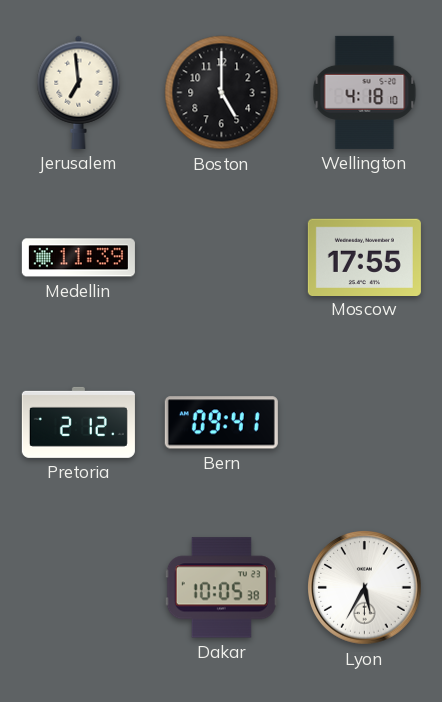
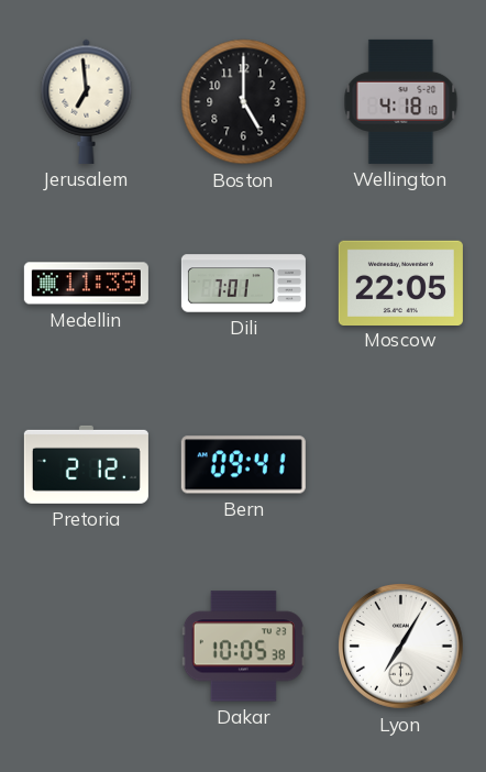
Dili: none -> 7:01 (243, 284)
Moscow: 17:55 -> 22:05 (400, 283)
Lyon: 5:35 -> 7:05 (401, 647)
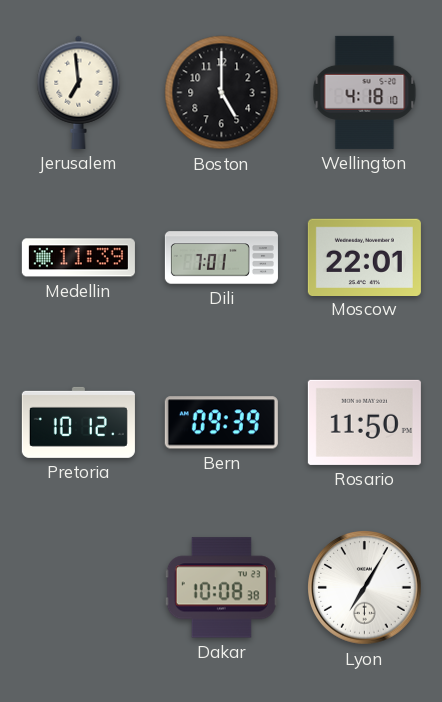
Moscow: 22:05 -> 22:01 (364, 257)
Pretoria: 2:12 -> 10:12 (78, 422)
Bern: 09:41 -> 09:39 (221, 423)
Rosario: none -> 11:50 (364, 422)
Dakar: 10:05 -> 10:08 (221, 588)
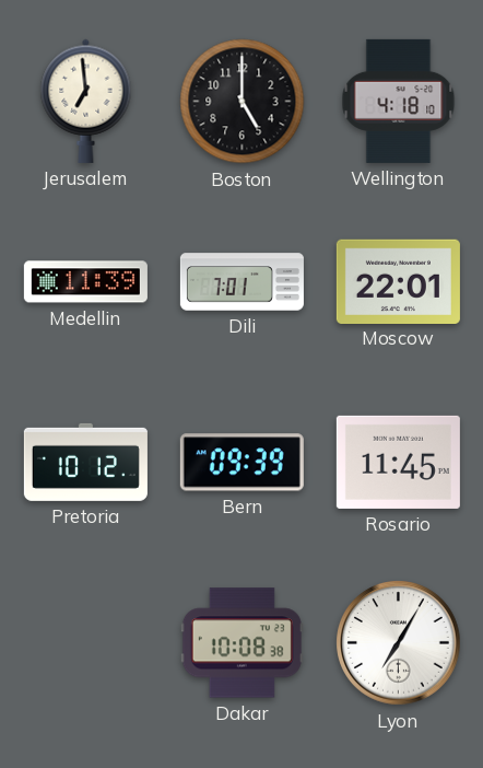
Rosario: 11:50 -> 11:45 (398, 462)
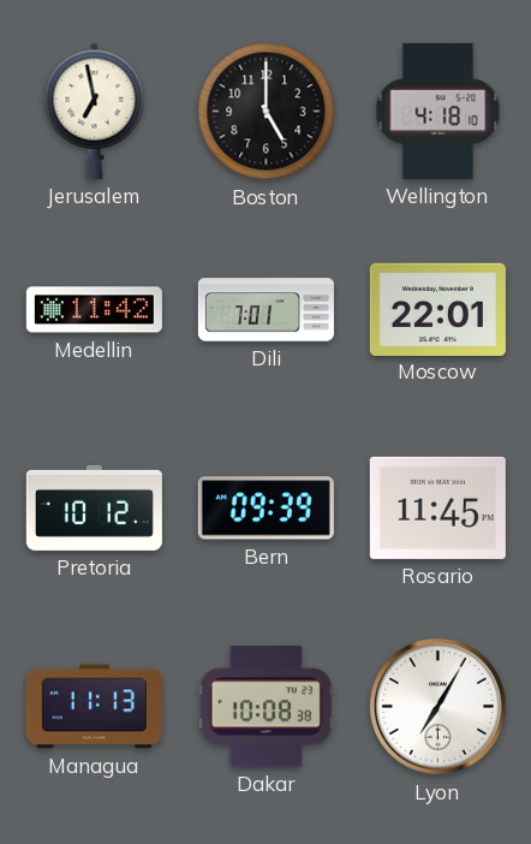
Jerusalem: 6:59 -> 6:58 (95, 111)
Medellin: 11:39 -> 11:42 (94, 310)
Managua: none -> 11:13 (94, 707)
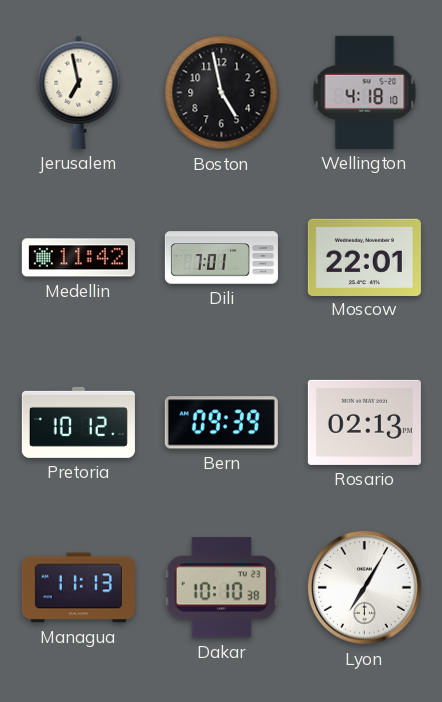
Boston: 5:00 -> 4:58 (222, 93)
Rosario: 11:45 -> 02:13 (364, 422)
Dakar: 10:08 -> 10:10 (221, 588)
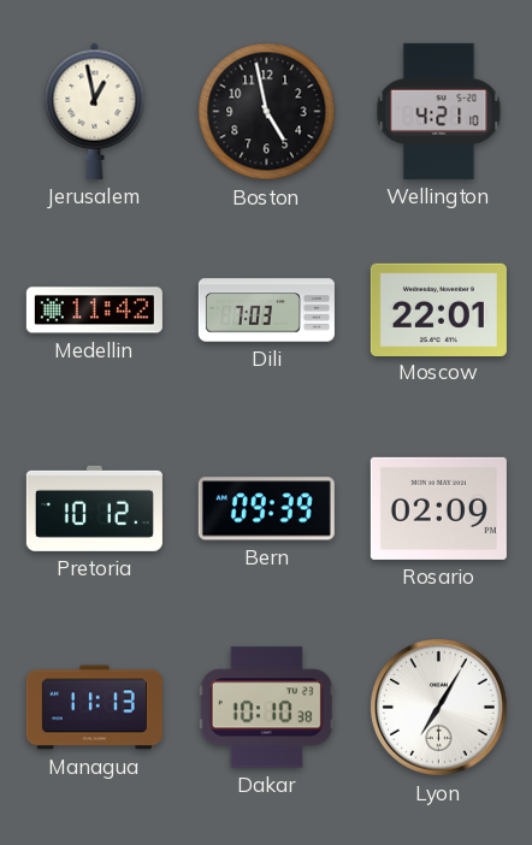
Jerusalem: 6:58 -> 12:58 (95, 111)
Wellington: 4:18 -> 4:21 (439, 111)
Dili: 7:01 -> 7:03 (266, 311)
Rosario: 02:13 -> 02:09 (438, 508)
